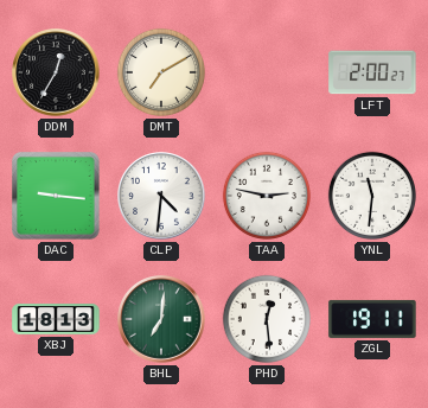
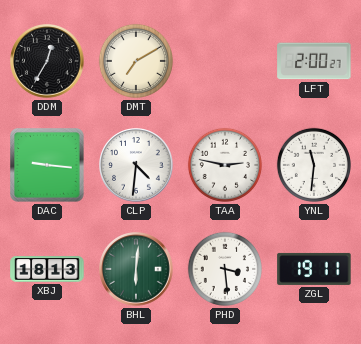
BHL: 7:01 -> 6:01 (136, 269)
PHD: 12:29 -> 3:29 (225, 269)
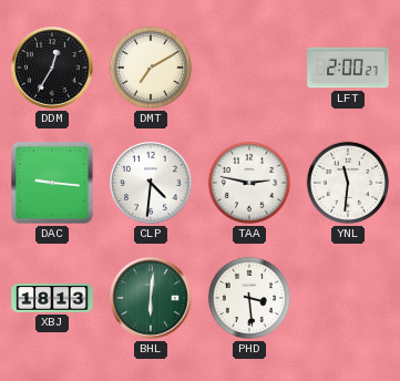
ZGL: 19:11 -> none (314, 269)
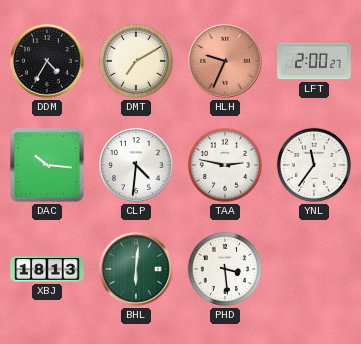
DDM: 12:35 -> 4:35 (47, 61)
HLH: none -> 9:34 (225, 61)
DAC: 9:16 -> 10:16 (47, 165)
YNL: 11:31 -> 11:36 (314, 165)
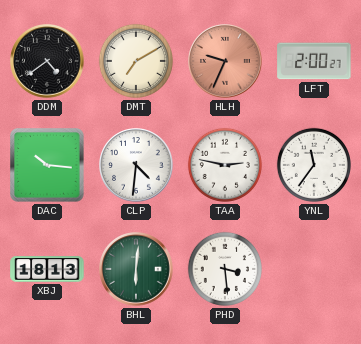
DDM: 4:35 -> 4:39 (47, 61)
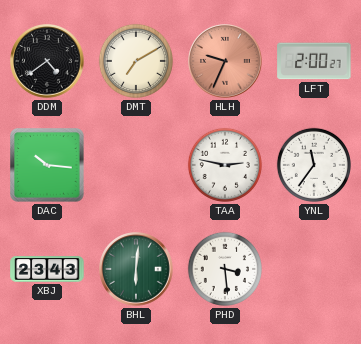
CLP: 4:31 -> none (136, 165)
XBJ: 18:13 -> 23:43 (47, 269)
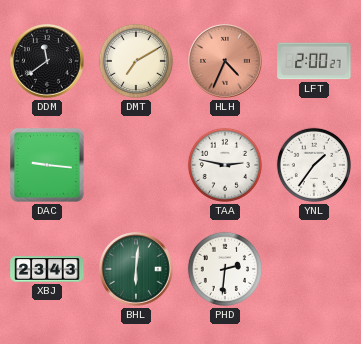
DDM: 4:39 -> 11:39 (47, 61)
HLH: 9:34 -> 4:34 (225, 61)
DAC: 10:16 -> 9:16 (47, 165)
YNL: 11:36 -> 1:36 (314, 165)
PHD: 3:29 -> 2:31 (225, 269)
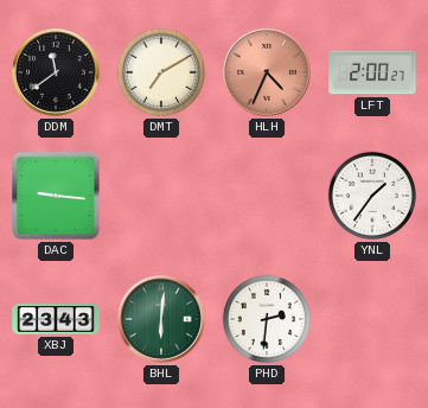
TAA: 2:47 -> none (225, 165)
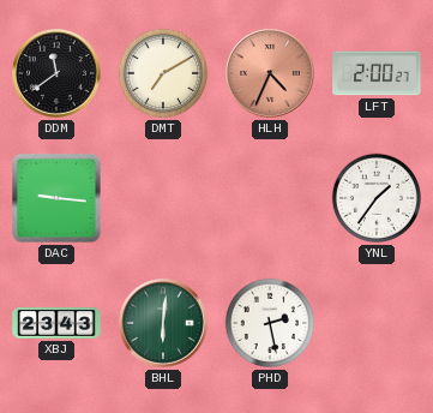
PHD: 2:31 -> 2:28 (270, 323)
